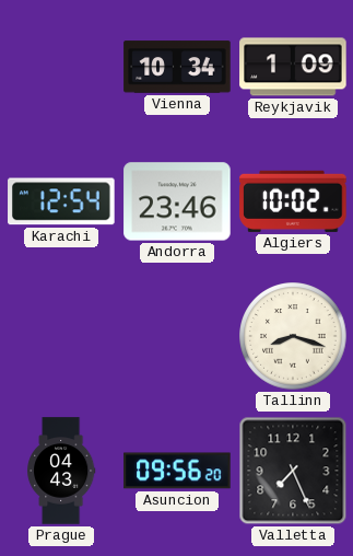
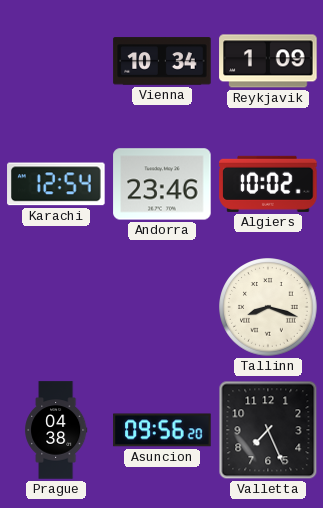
Prague: 04:43 -> 04:38 (56, 430)
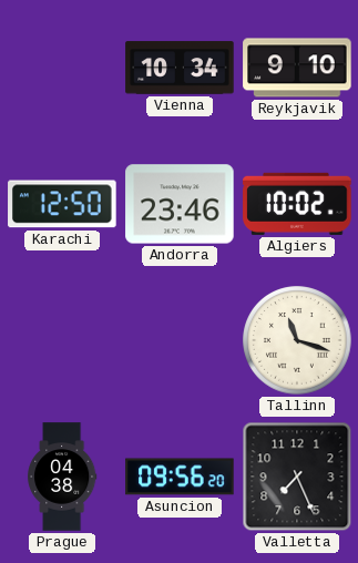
Reykjavik: 1:09 -> 9:10 (297, 68)
Karachi: 12:54 -> 12:50 (62, 204)
Tallinn: 8:18 -> 11:18 (297, 340)
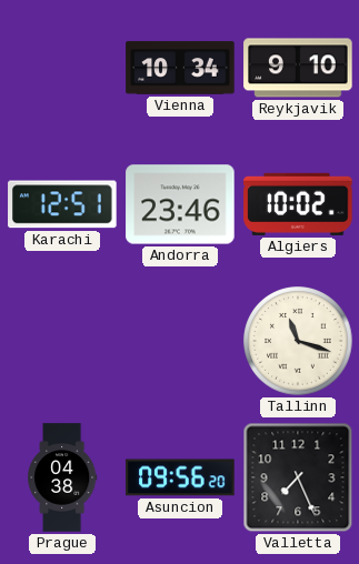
Karachi: 12:50 -> 12:51 (62, 204)
